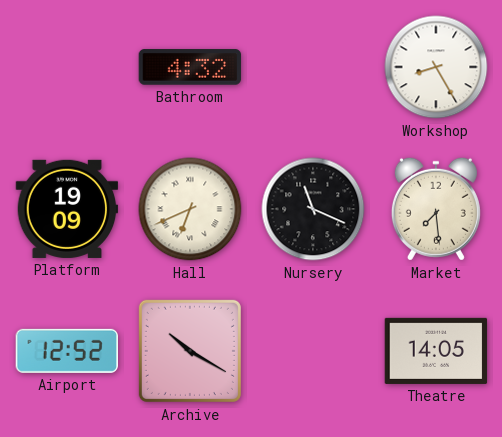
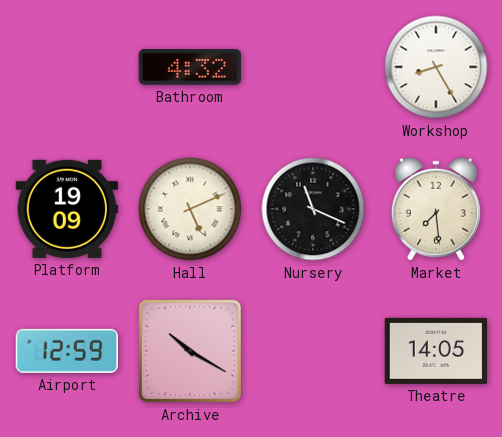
Hall: 6:41 -> 5:11 (190, 209)
Airport: 12:52 -> 12:59 (66, 351)
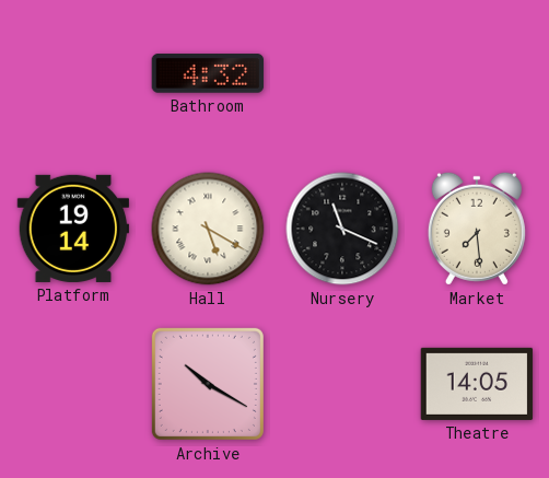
Workshop: 8:25 -> none (436, 67)
Platform: 19:09 -> 19:14 (73, 229)
Hall: 5:11 -> 5:20 (208, 229)
Airport: 12:59 -> none (66, 351)
